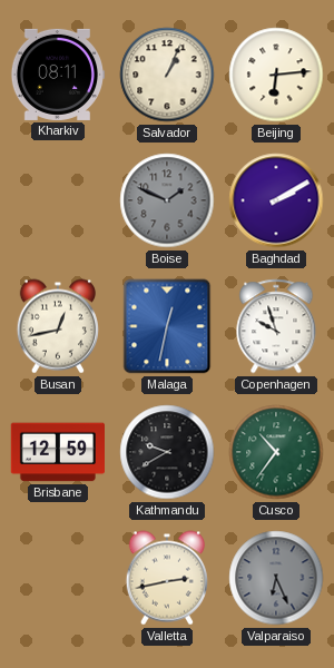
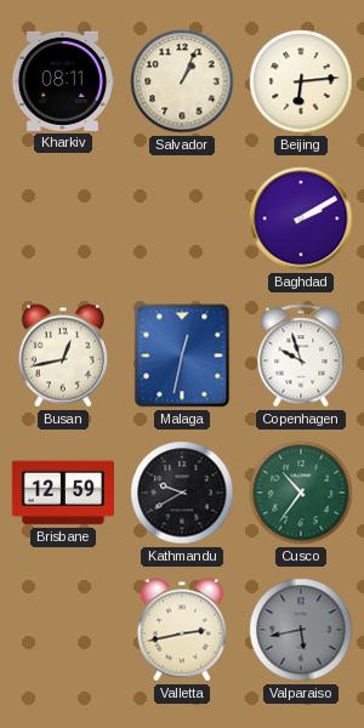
Boise: 1:49 -> none (167, 200)
Valparaiso: 6:26 -> 5:43 (301, 630)
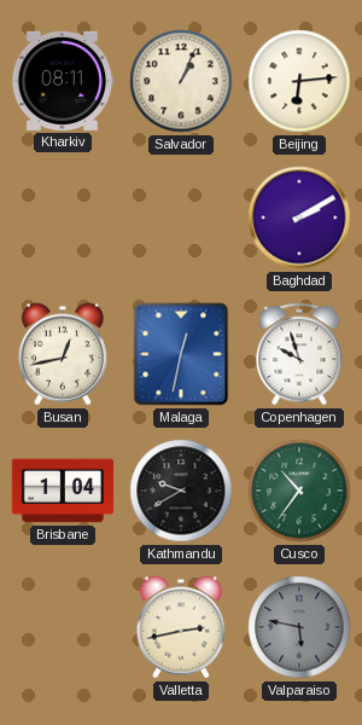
Brisbane: 12:59 -> 1:04 (62, 491)
Valparaiso: 5:43 -> 5:47 (299, 627)
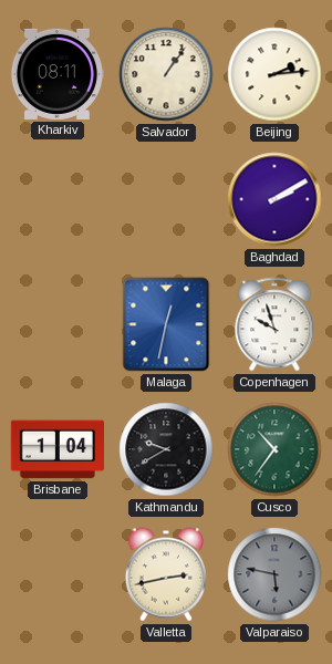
Salvador: 1:04 -> 1:06 (166, 74)
Beijing: 6:14 -> 2:14 (274, 74)
Busan: 12:43 -> none (63, 354)
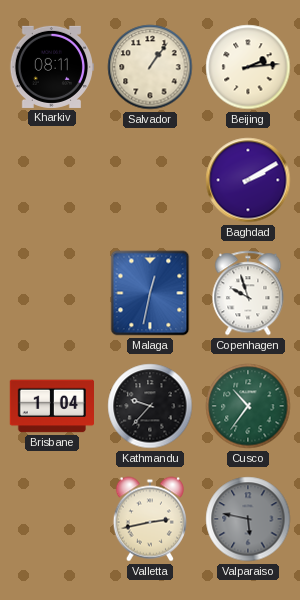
Kathmandu: 9:40 -> 9:37 (150, 406)
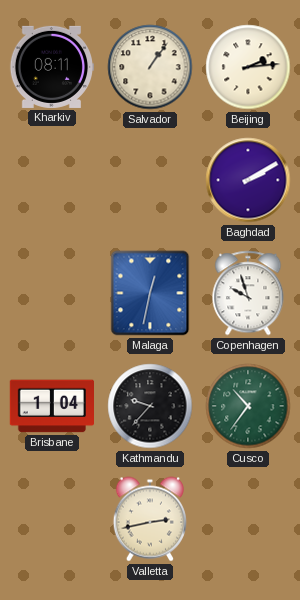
Valparaiso: 5:47 -> none (248, 519)
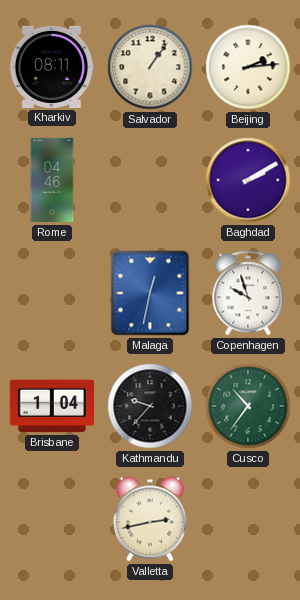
Rome: none -> 04:46 (52, 180)
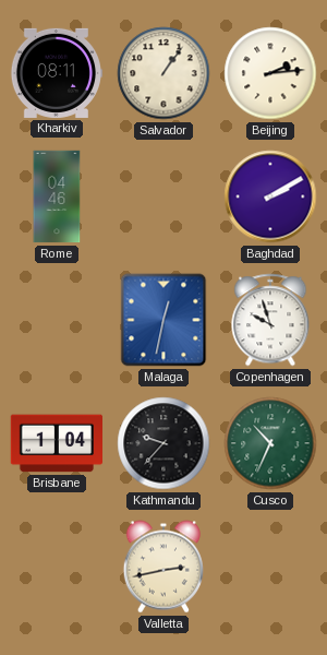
Cusco: 10:36 -> 10:34 (270, 443)
